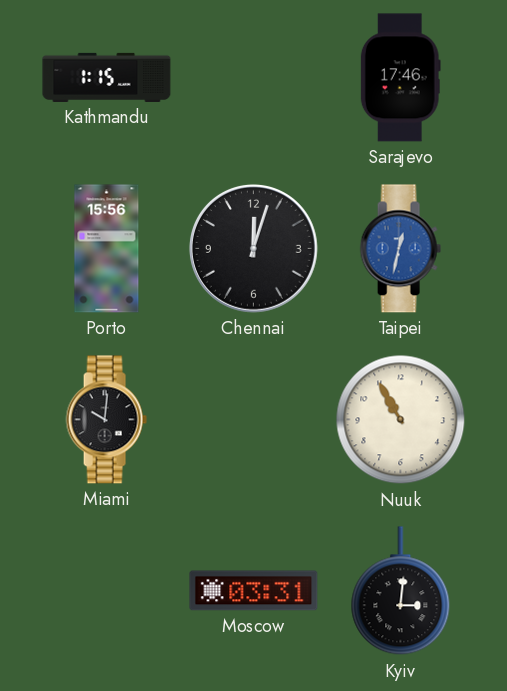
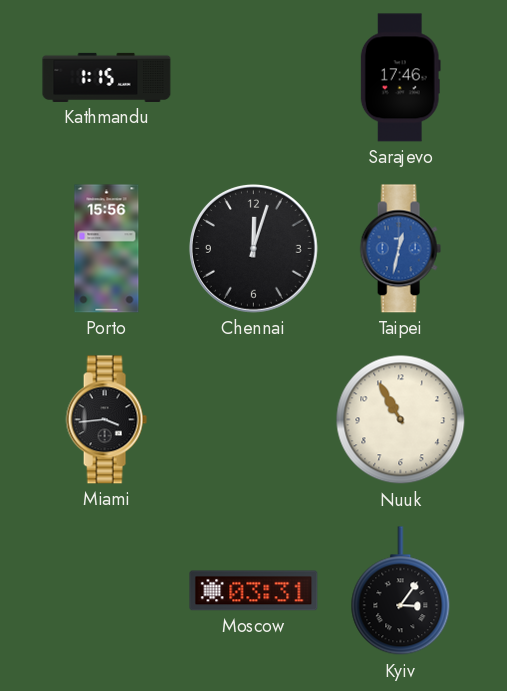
Miami: 10:01 -> 3:44 (106, 420)
Kyiv: 3:01 -> 3:06 (401, 591)
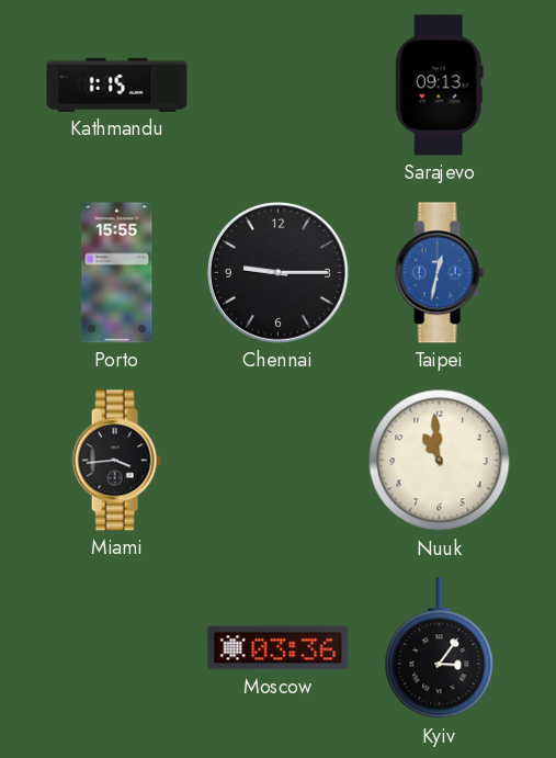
Sarajevo: 17:46 -> 09:13 (439, 86)
Porto: 15:56 -> 15:55 (117, 273)
Chennai: 12:03 -> 9:15 (277, 272)
Nuuk: 10:55 -> 10:59 (440, 461)
Moscow: 03:31 -> 03:36 (279, 648)
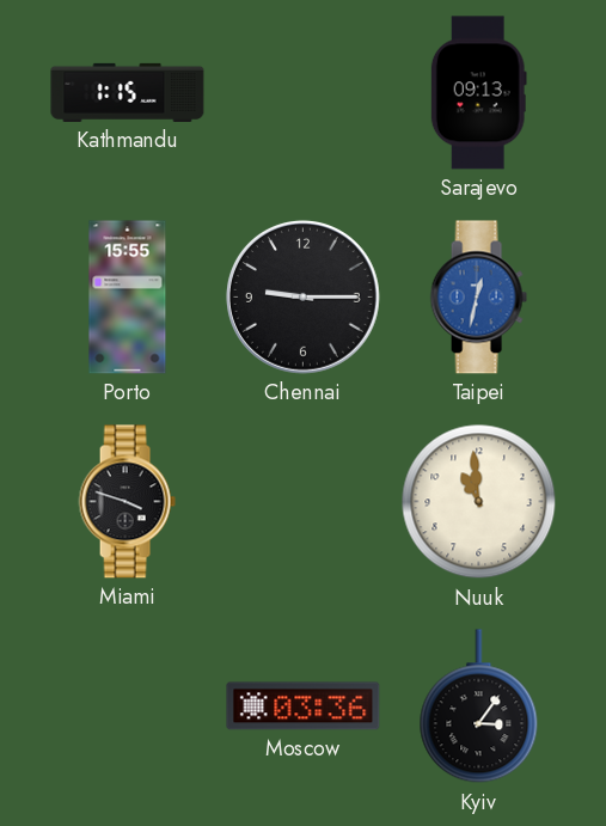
Miami: 3:44 -> 3:48 (127, 502)
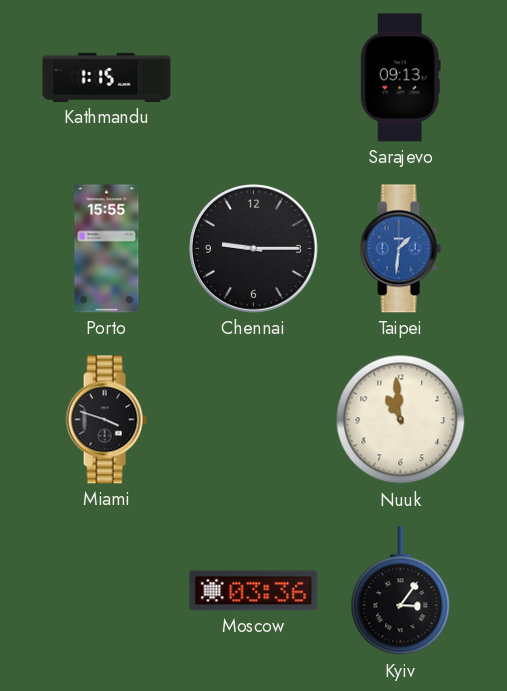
Taipei: 12:32 -> 1:31 (400, 249)
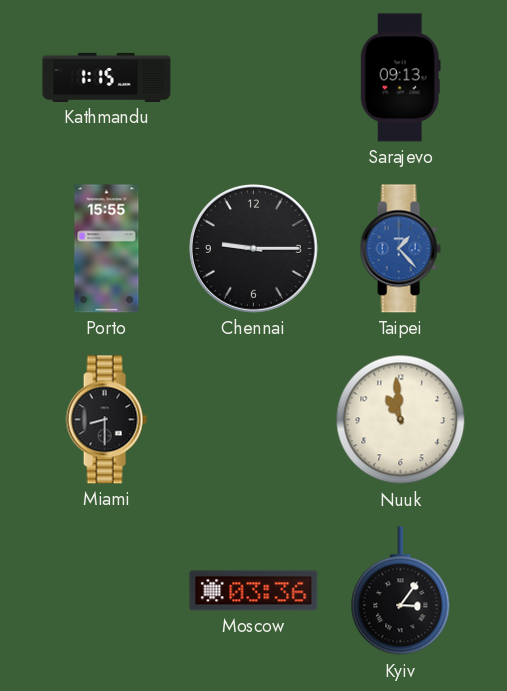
Taipei: 1:31 -> 1:23 (400, 249)
Miami: 3:48 -> 8:30 (106, 420)
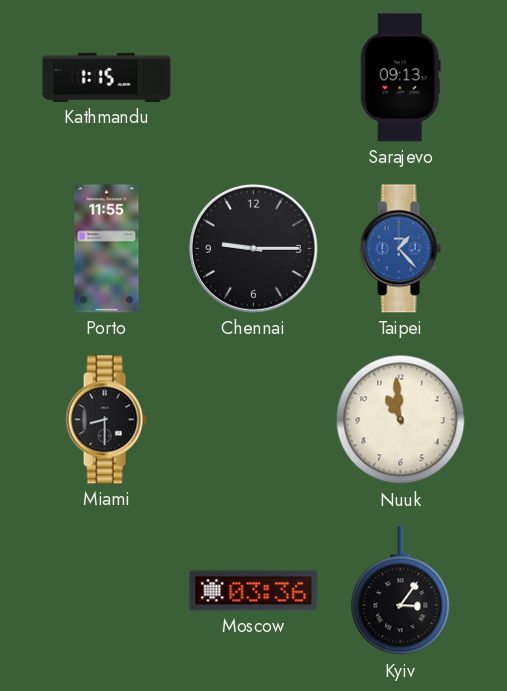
Porto: 15:55 -> 11:55 (107, 249)
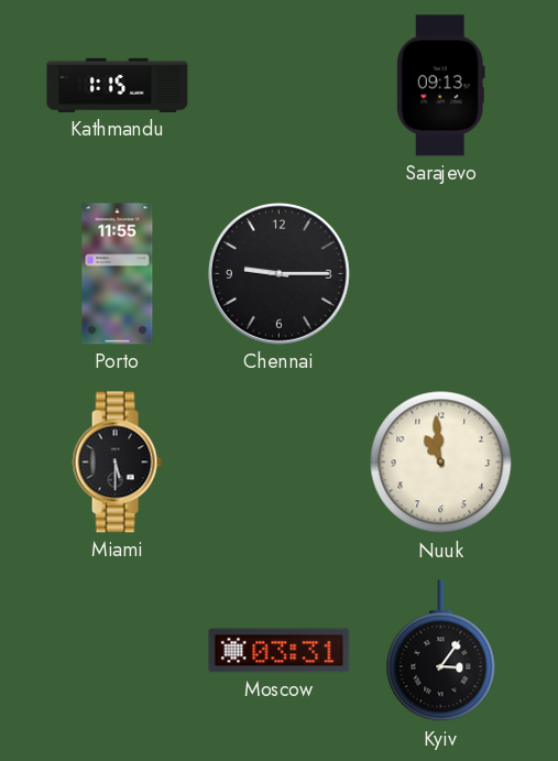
Taipei: 1:23 -> none (400, 249)
Miami: 8:30 -> 5:30 (117, 463)
Moscow: 03:36 -> 03:31 (280, 651)
